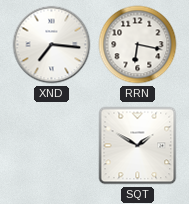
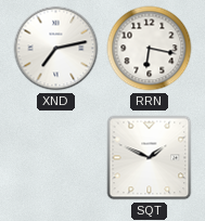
XND: 7:16 -> 7:13 (56, 49)
SQT: 1:50 -> 1:49 (150, 158)
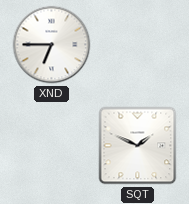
XND: 7:13 -> 6:45 (52, 45)
RRN: 6:17 -> none (150, 49)
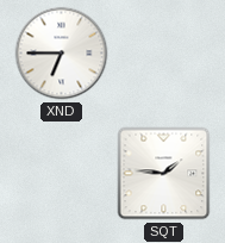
SQT: 1:49 -> 1:46 (164, 174)
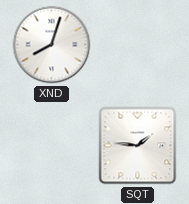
XND: 6:45 -> 8:03 (52, 45)
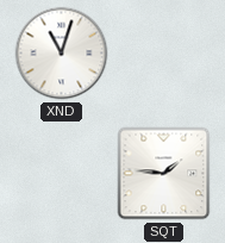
XND: 8:03 -> 11:03 (62, 54)
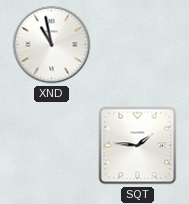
XND: 11:03 -> 10:58 (52, 45)
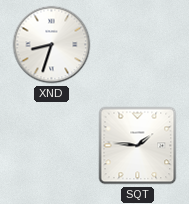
XND: 10:58 -> 8:33 (52, 45)
